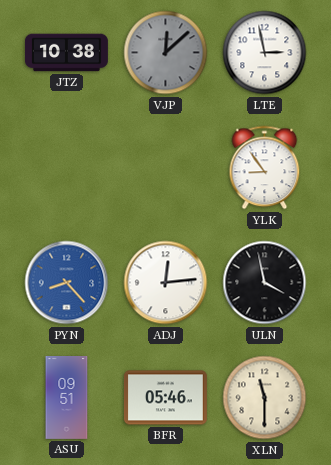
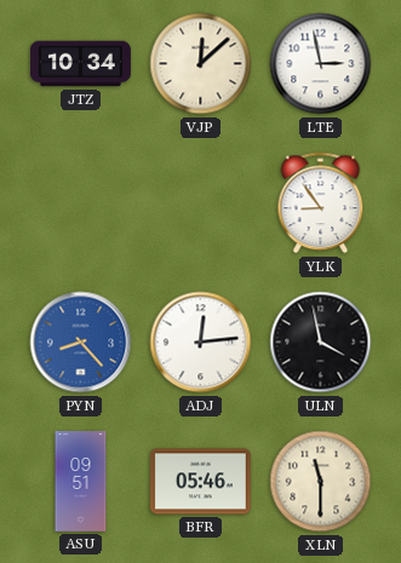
JTZ: 10:38 -> 10:34 (81, 64)
VJP dial: grey -> cream (201, 64)
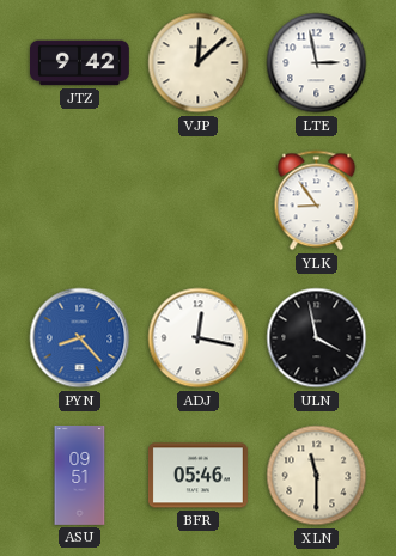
JTZ: 10:34 -> 9:42 (80, 63)
ADJ: 12:14 -> 12:17 (199, 338)
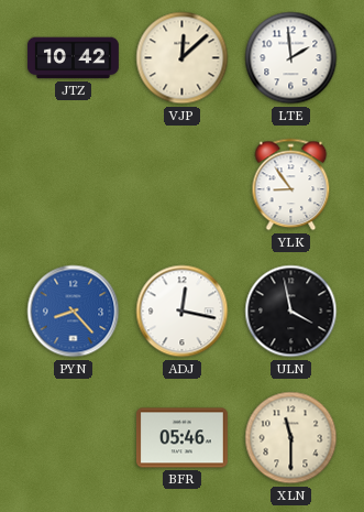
JTZ: 9:42 -> 10:42 (74, 58)
LTE: 2:58 -> 1:59 (291, 58)
ASU: 09:51 -> none (80, 476)
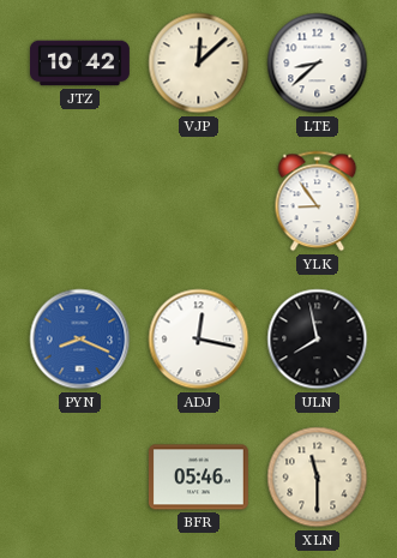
LTE: 1:59 -> 8:38 (318, 64)
PYN: 8:23 -> 8:19 (80, 340)
ULN: 3:58 -> 7:58 (318, 340)
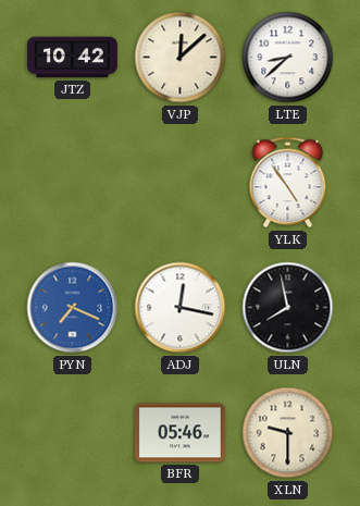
YLK: 8:54 -> 4:54 (288, 183)
PYN: 8:19 -> 7:19 (73, 308)
XLN: 11:30 -> 9:30 (288, 433)
